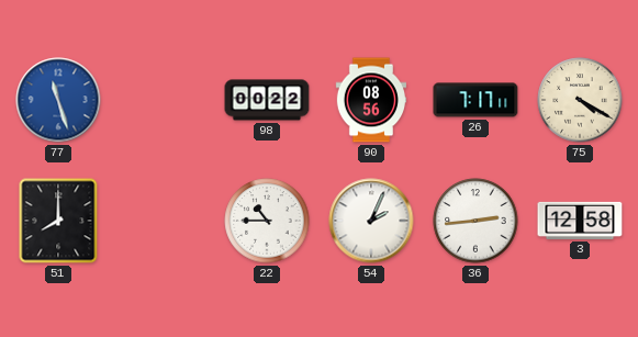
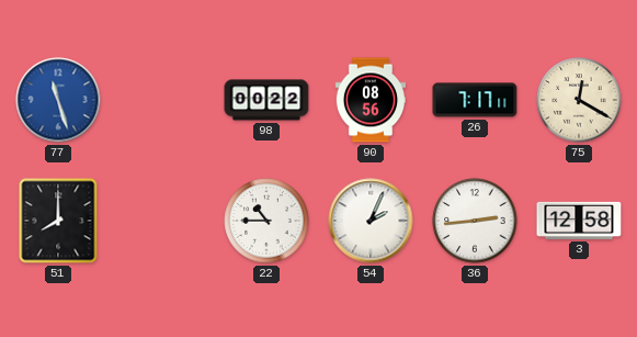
75: 4:20 -> 12:20 (579, 100)
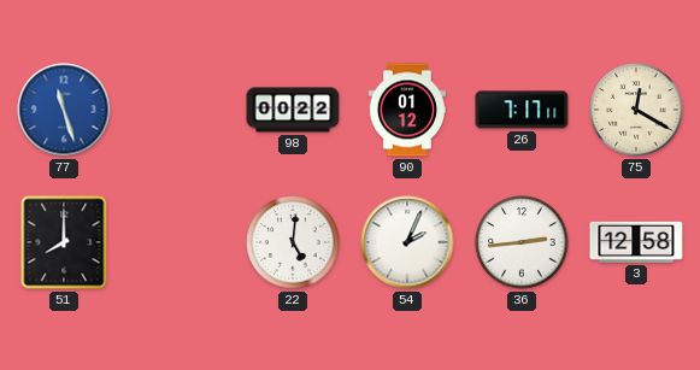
90: 08:56 -> 01:12 (406, 110)
22: 10:45 -> 5:01 (293, 242)
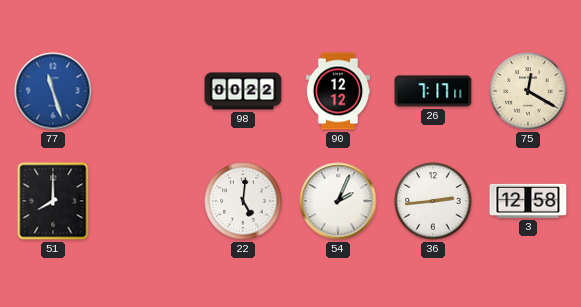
90: 01:12 -> 12:12 (337, 91)
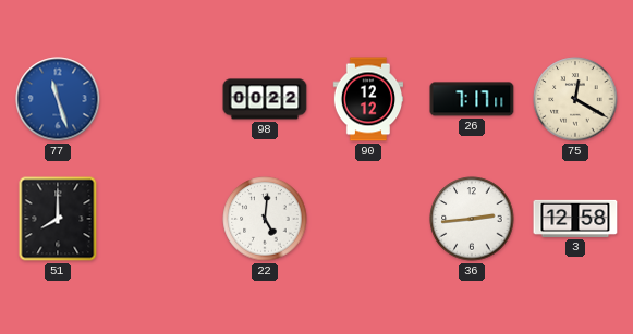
54: 2:04 -> none (338, 201)
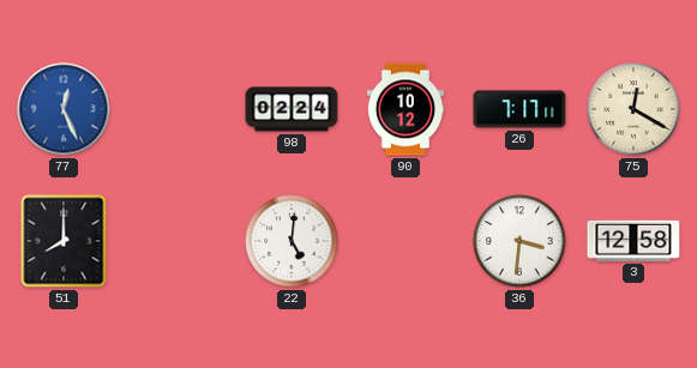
77: 11:27 -> 12:26 (64, 109)
98: 00:22 -> 02:24 (292, 109)
90: 12:12 -> 10:12 (404, 109)
36: 2:44 -> 3:31 (519, 241)
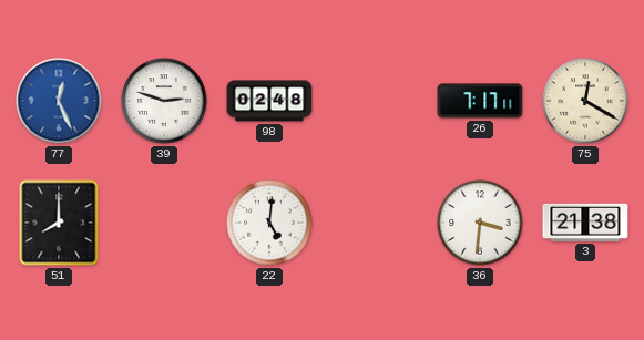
39: none -> 2:48 (164, 101)
98: 02:24 -> 02:48 (269, 101)
90: 10:12 -> none (404, 109)
3: 12:58 -> 21:38 (585, 223)
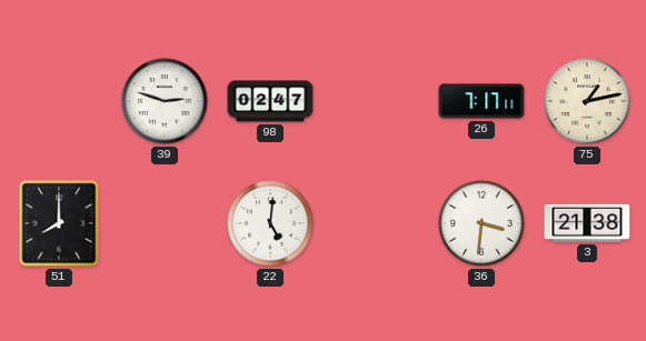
77: 12:26 -> none (59, 101)
98: 02:48 -> 02:47 (270, 101)
75: 12:20 -> 1:13 (587, 101)
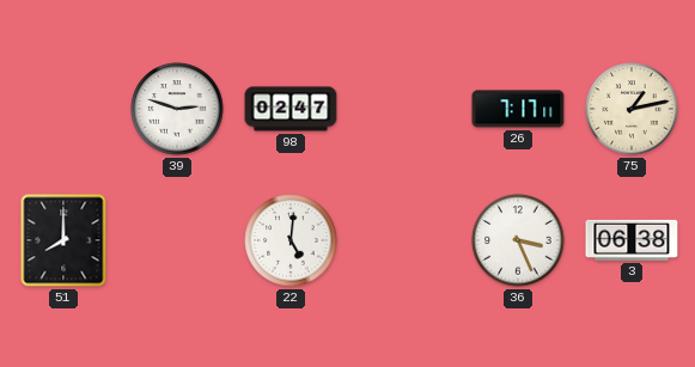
36: 3:31 -> 3:26 (518, 240)
3: 21:38 -> 06:38 (632, 240)
